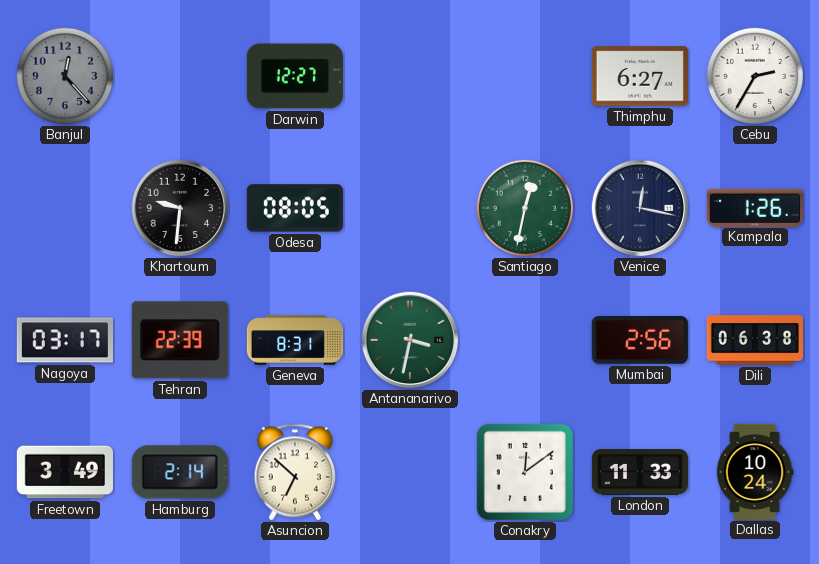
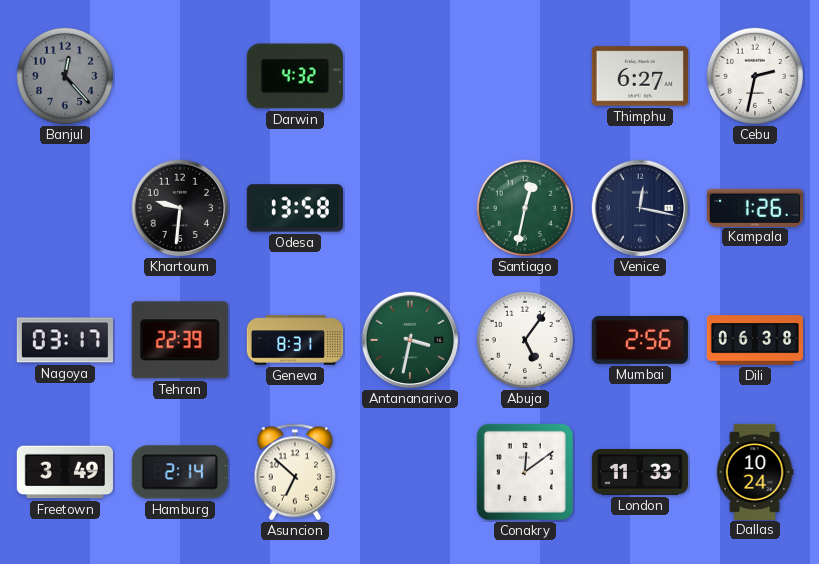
Darwin: 12:27 -> 4:32 (295, 76)
Cebu: 2:35 -> 2:32 (755, 76)
Odesa: 08:05 -> 13:58 (295, 208)
Abuja: none -> 5:06 (525, 340)
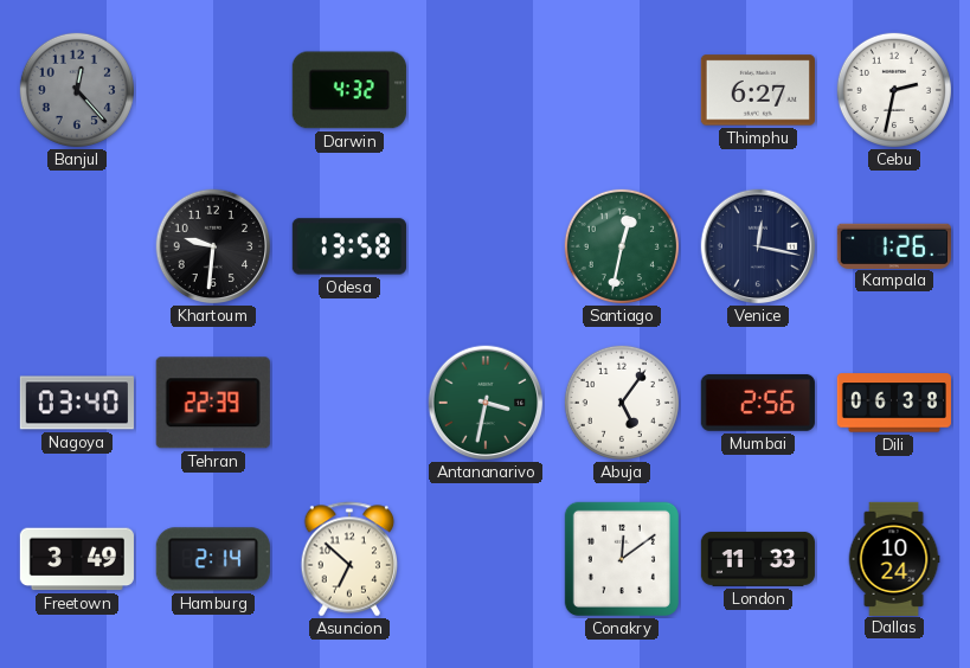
Nagoya: 03:17 -> 03:40 (77, 403)
Geneva: 8:31 -> none (294, 340)
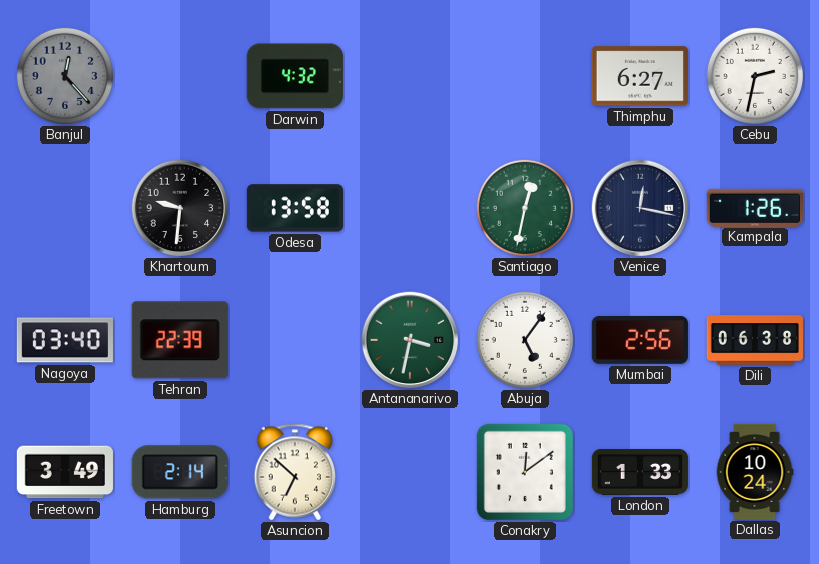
London: 11:33 -> 1:33 (639, 472)
